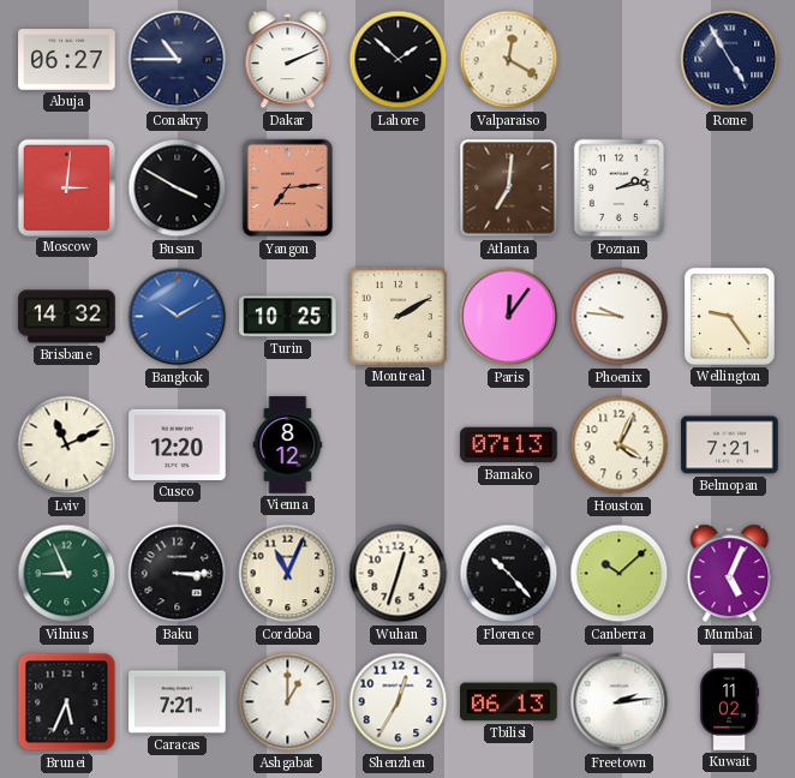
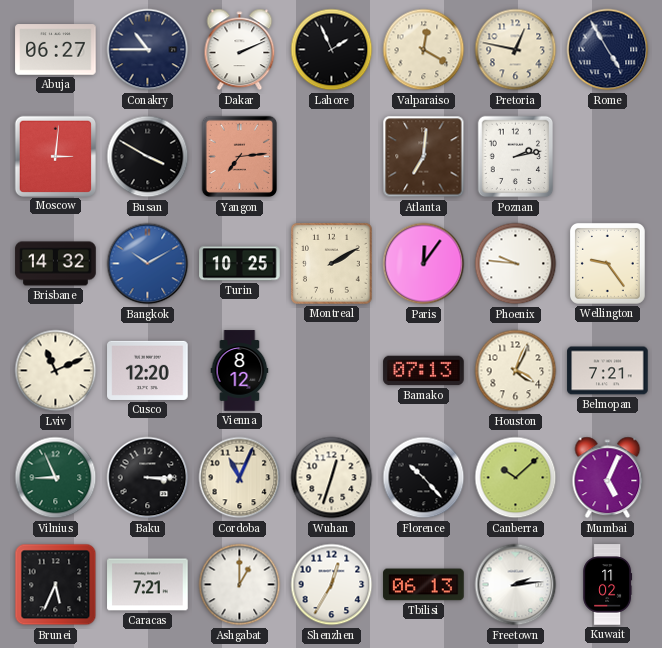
Lahore: 1:52 -> 1:56 (332, 50)
Pretoria: none -> 12:47 (516, 50)
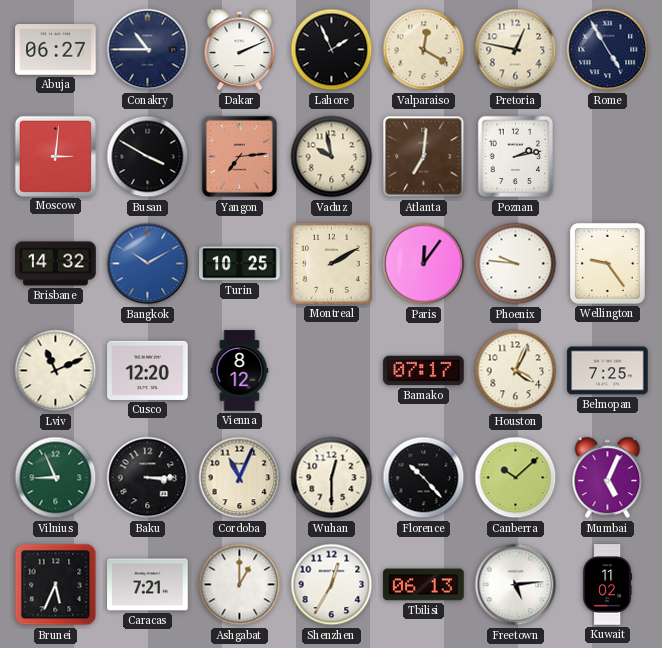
Vaduz: none -> 9:58 (332, 157)
Bamako: 07:13 -> 07:17 (424, 371)
Belmopan: 7:21 -> 7:25 (608, 371)
Wuhan: 12:33 -> 12:30 (332, 478)
Freetown: 2:14 -> 5:14 (516, 585)
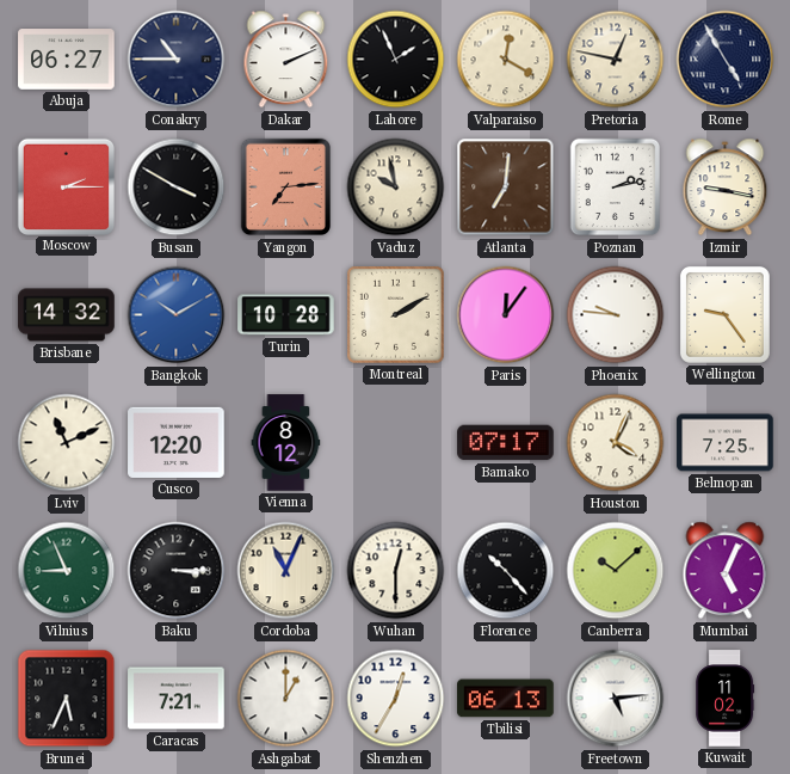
Moscow: 3:01 -> 2:15 (66, 186)
Izmir: none -> 9:17 (726, 188)
Turin: 10:25 -> 10:28 (286, 315)
